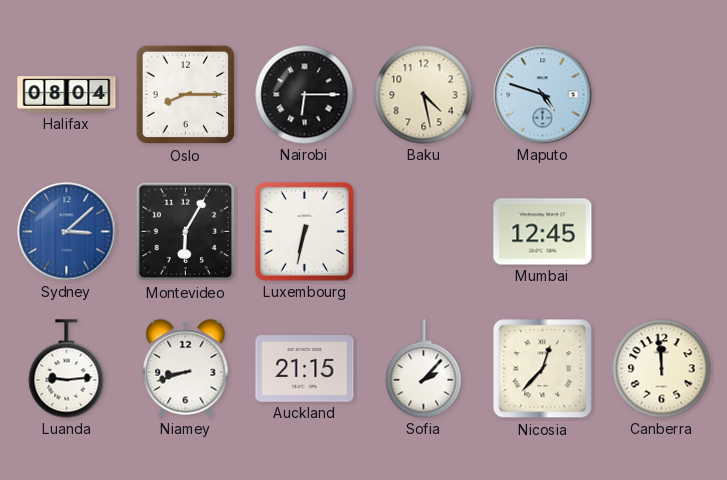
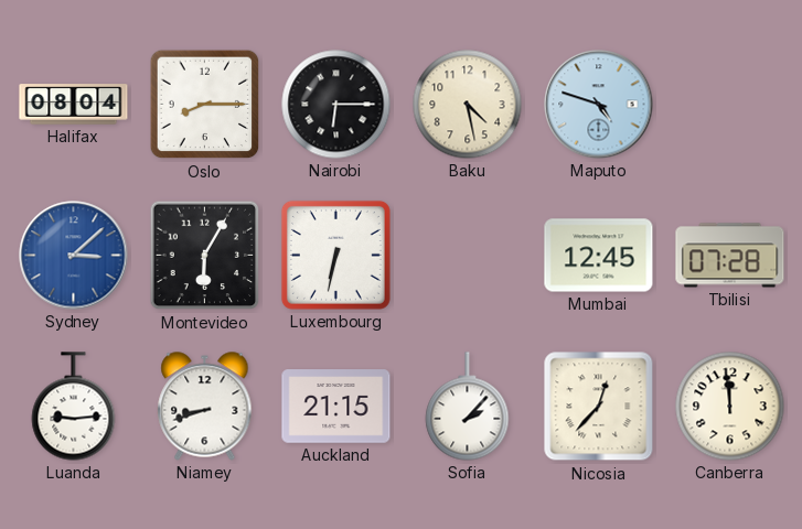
Tbilisi: none -> 07:28 (730, 256)
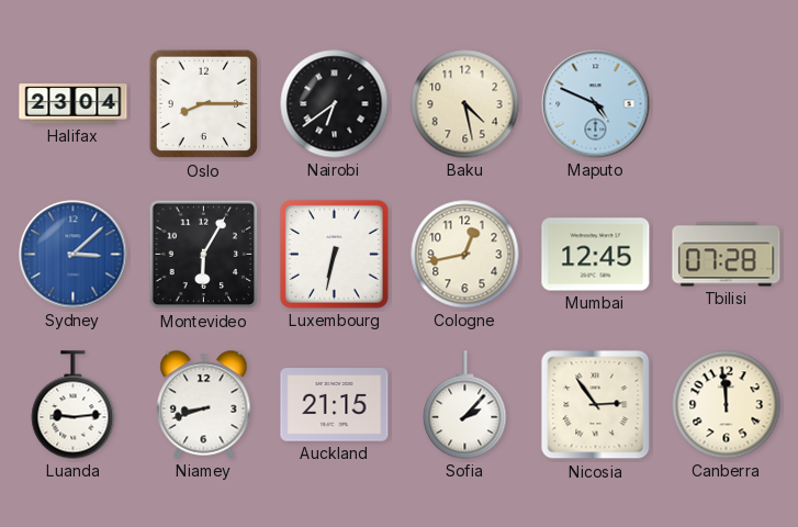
Halifax: 08:04 -> 23:04 (74, 104)
Nairobi: 6:15 -> 6:39 (335, 104)
Maputo: 4:48 -> 4:49 (596, 104)
Cologne: none -> 12:43 (465, 255)
Nicosia: 12:37 -> 2:54 (596, 405)
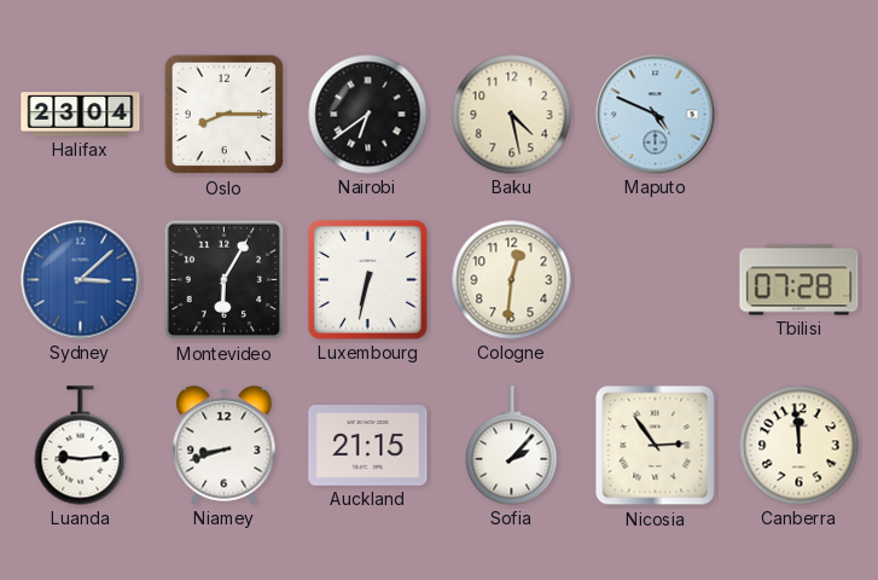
Cologne: 12:43 -> 12:31 (512, 280)
Mumbai: 12:45 -> none (596, 255)
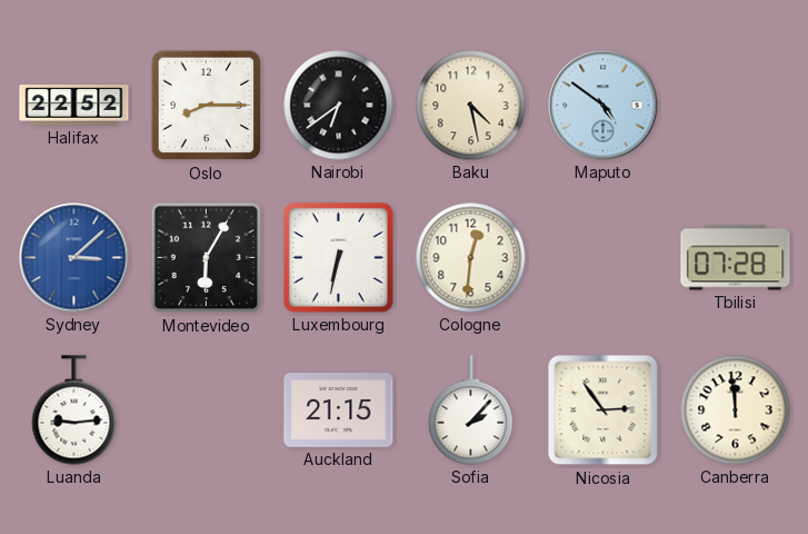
Halifax: 23:04 -> 22:52 (74, 106)
Maputo: 4:49 -> 4:51 (603, 106)
Niamey: 8:42 -> none (225, 446)
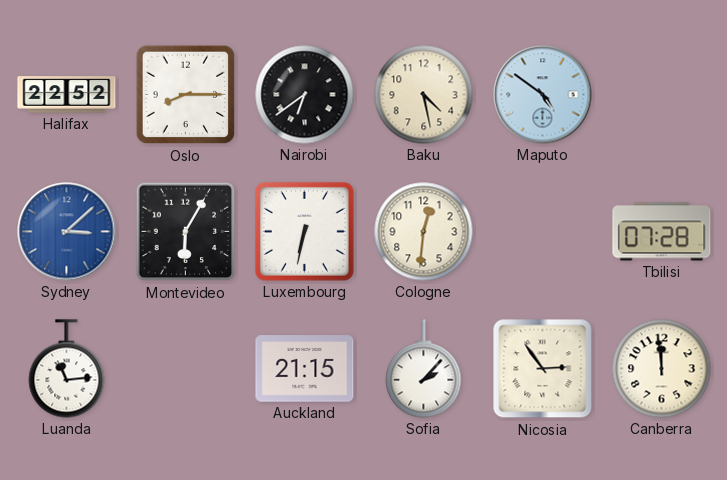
Luanda: 9:14 -> 11:14 (67, 369)
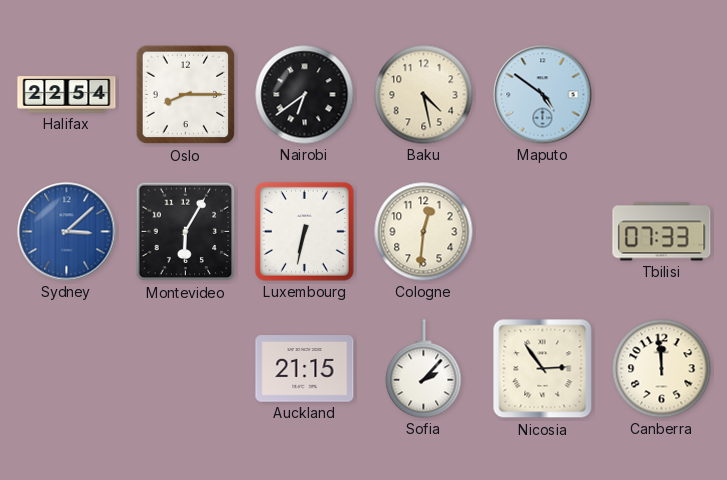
Halifax: 22:52 -> 22:54 (67, 95)
Tbilisi: 07:28 -> 07:33 (662, 232)
Luanda: 11:14 -> none (67, 369)
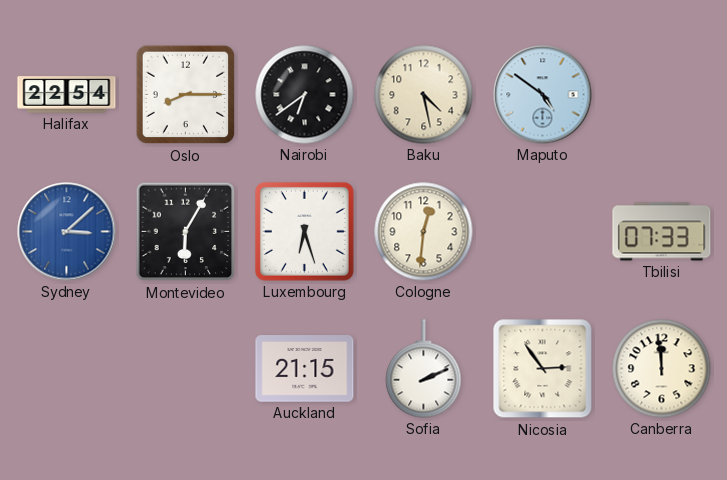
Luxembourg: 6:32 -> 6:27 (304, 231)
Sofia: 2:07 -> 2:11 (424, 369)
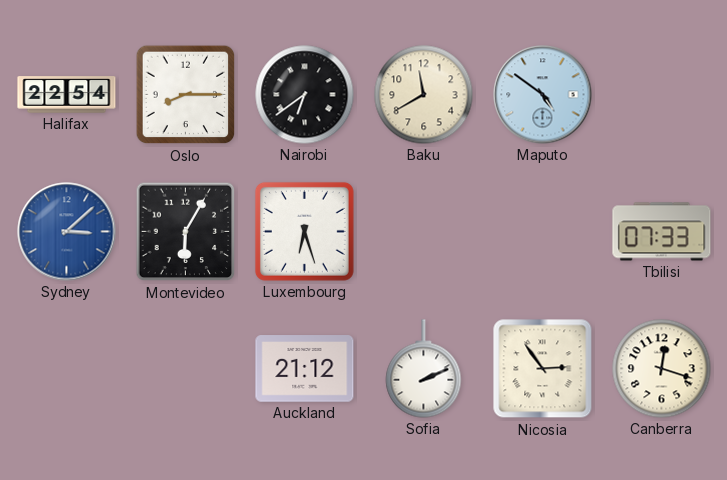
Baku: 4:28 -> 11:40 (424, 95)
Cologne: 12:31 -> none (424, 232)
Auckland: 21:15 -> 21:12 (305, 369)
Canberra: 11:59 -> 12:18 (662, 369)
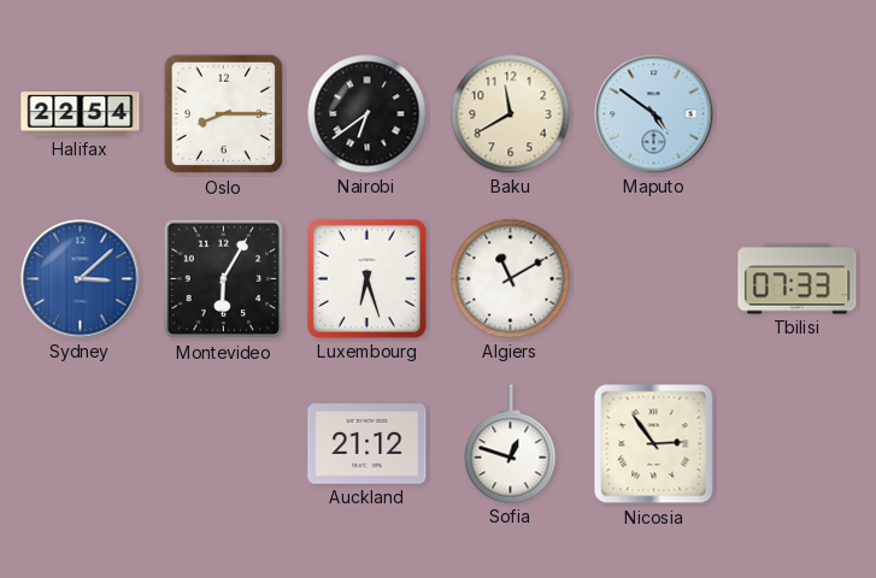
Algiers: none -> 11:10 (511, 279)
Sofia: 2:11 -> 12:48 (511, 444)
Canberra: 12:18 -> none (662, 369)
